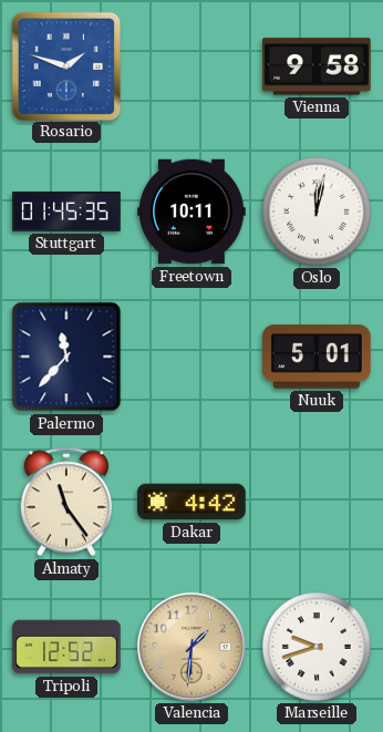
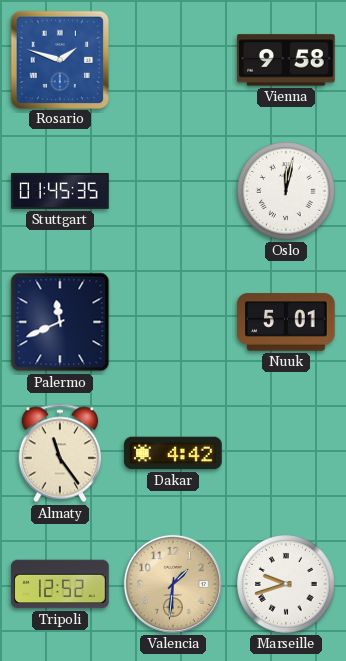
Freetown: 10:11 -> none (191, 212)
Palermo: 11:37 -> 11:41 (60, 322)
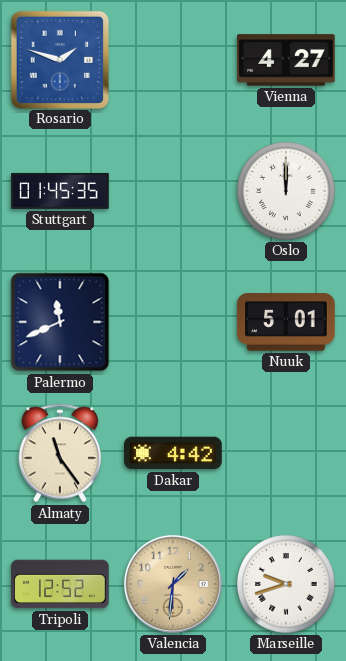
Vienna: 9:58 -> 4:27 (286, 60)
Oslo: 12:02 -> 12:00 (287, 192)
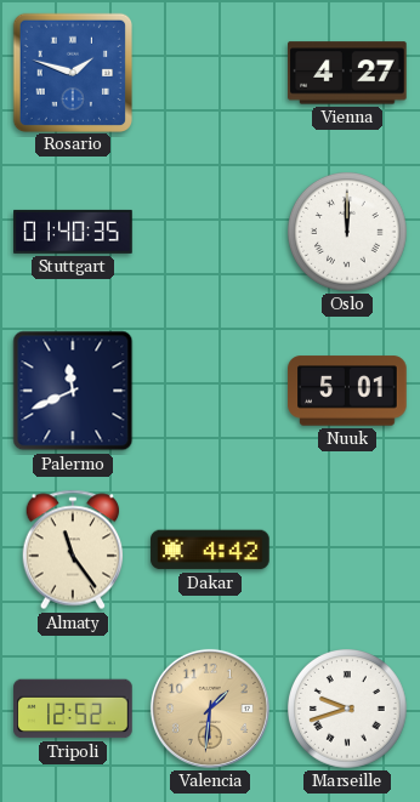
Stuttgart: 01:45 -> 01:40 (73, 232)
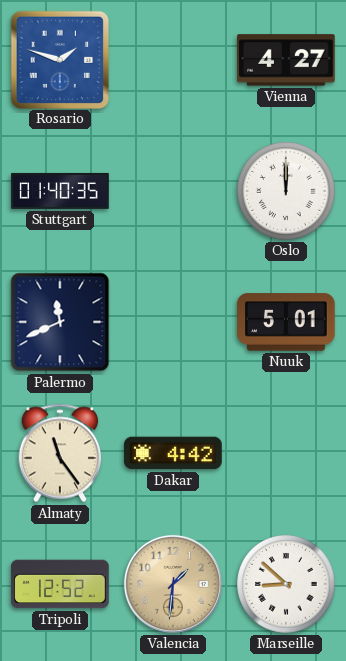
Marseille: 9:42 -> 8:52 (287, 585)
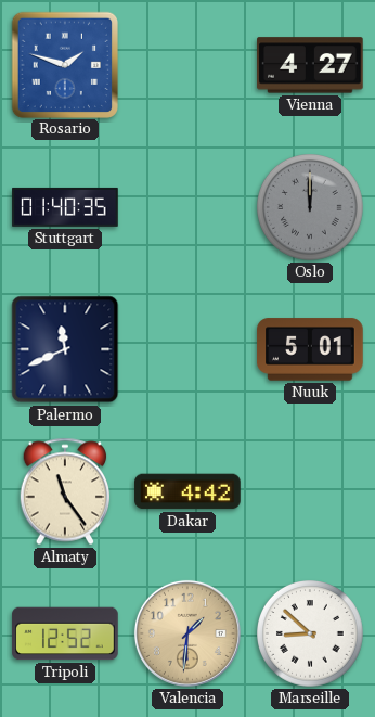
Oslo dial: white -> grey (311, 208)
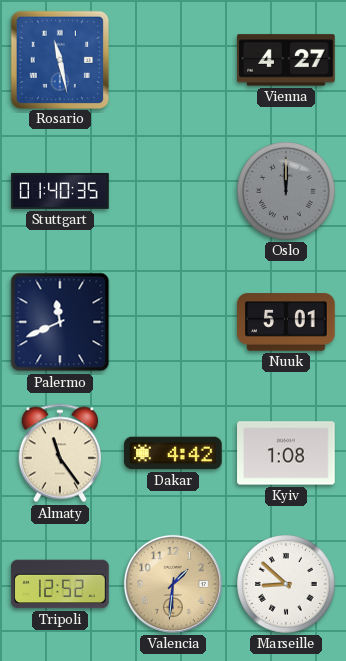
Rosario: 1:48 -> 11:28 (59, 59)
Kyiv: none -> 1:08 (286, 453)
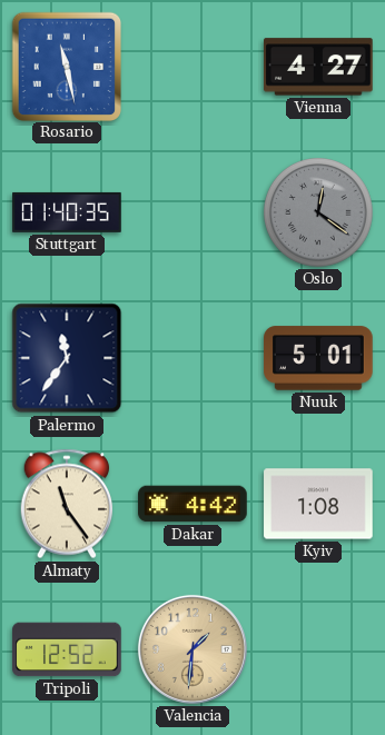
Oslo: 12:00 -> 12:21 (319, 213)
Palermo: 11:41 -> 11:36 (67, 358)
Marseille: 8:52 -> none (287, 585)
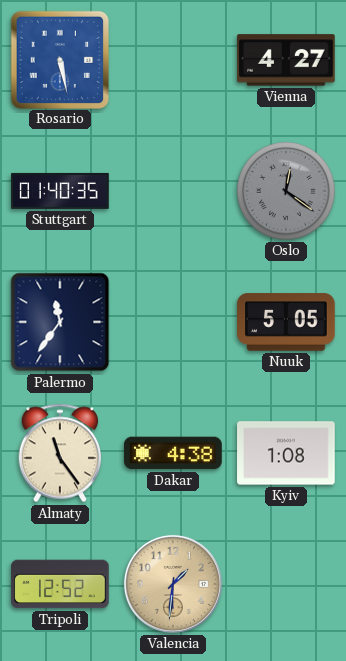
Rosario: 11:28 -> 5:28 (59, 59)
Nuuk: 5:01 -> 5:05 (286, 322)
Dakar: 4:42 -> 4:38 (173, 453)
